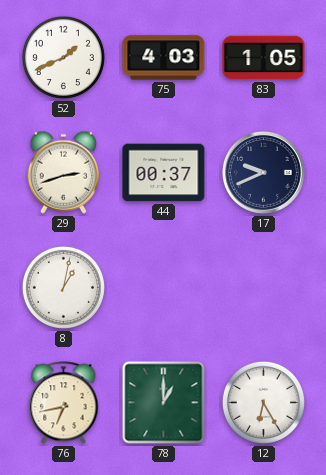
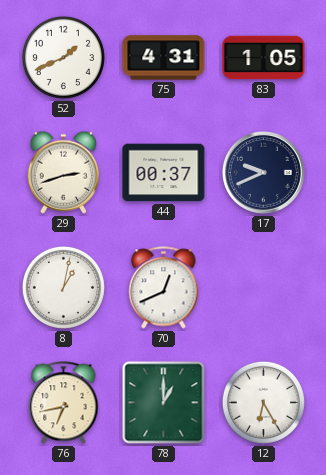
75: 4:03 -> 4:31 (164, 58)
70: none -> 12:41 (164, 288)
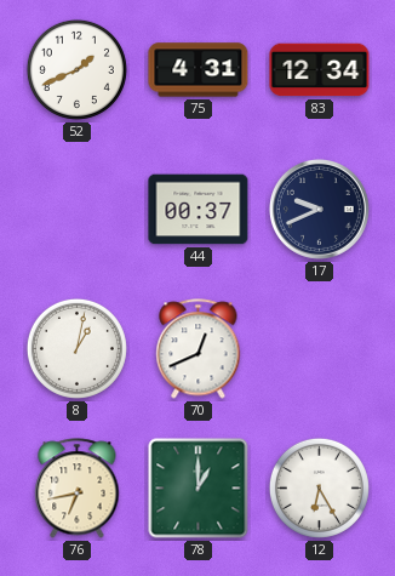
83: 1:05 -> 12:34 (320, 70)
29: 2:42 -> none (63, 172)
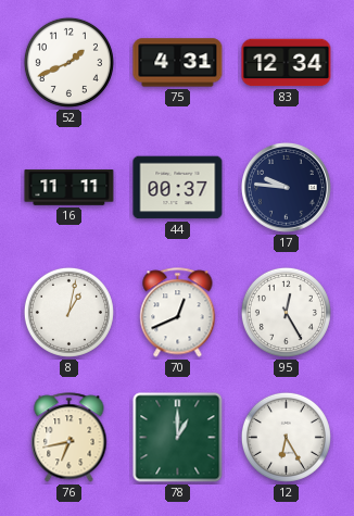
16: none -> 11:11 (69, 188)
17: 9:41 -> 9:46 (286, 187)
95: none -> 12:25 (286, 312)
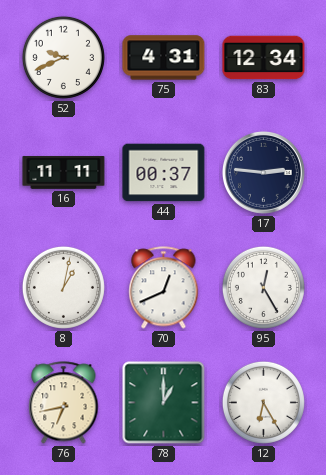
52: 1:41 -> 9:41 (63, 57)
17: 9:46 -> 2:46 (263, 172)
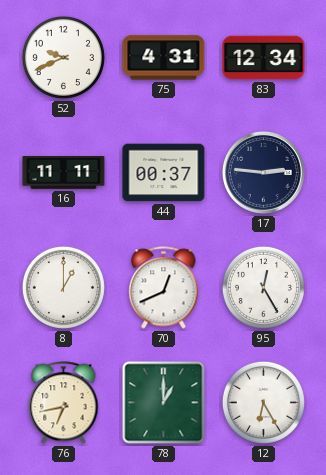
8: 1:02 -> 1:00 (63, 287)
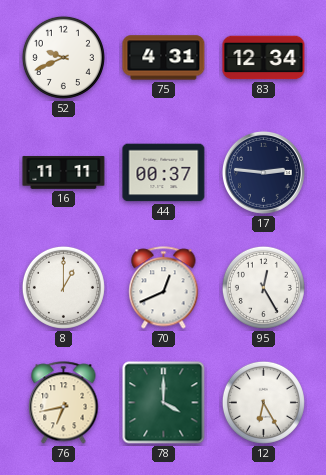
78: 1:00 -> 4:00 (164, 403)
